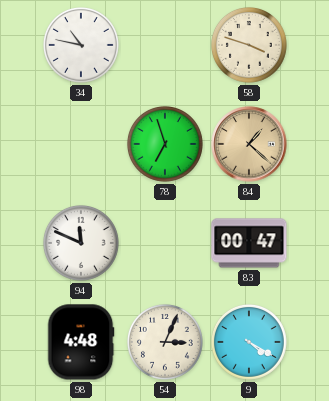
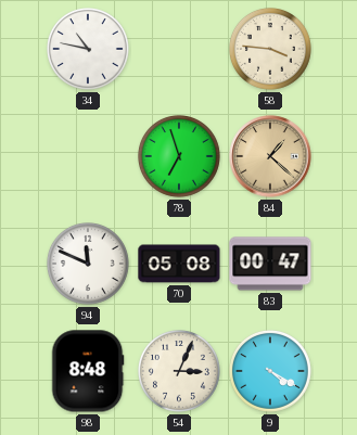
58: 3:48 -> 3:46 (271, 50)
70: none -> 05:08 (179, 264)
98: 4:48 -> 8:48 (88, 371)
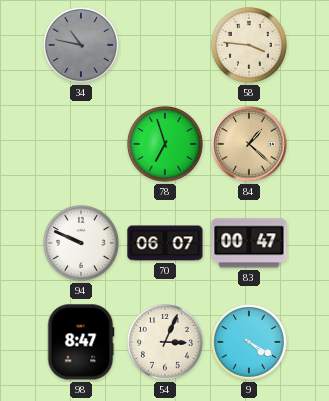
34 dial: white -> grey (82, 46)
94: 11:49 -> 9:49 (82, 244)
70: 05:08 -> 06:07 (165, 243)
98: 8:48 -> 8:47 (81, 342)
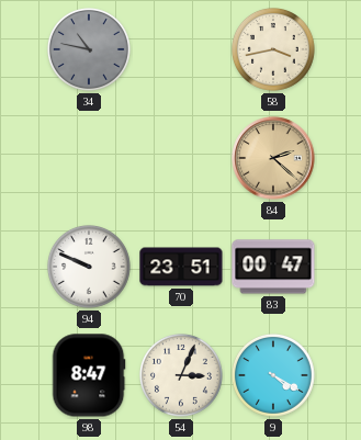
58: 3:46 -> 3:43 (274, 50)
78: 6:57 -> none (166, 145)
84: 1:22 -> 2:22 (273, 158)
70: 06:07 -> 23:51 (181, 267)
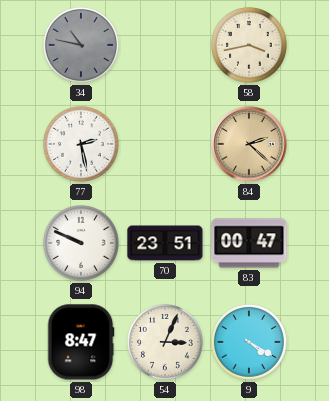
77: none -> 2:28 (82, 145)
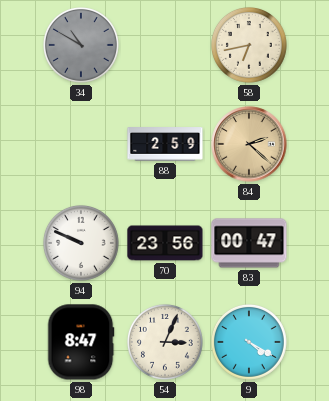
34: 10:47 -> 10:50 (82, 46)
58: 3:43 -> 6:43 (250, 46)
77: 2:28 -> none (82, 145)
88: none -> 2:59 (165, 144)
70: 23:51 -> 23:56 (165, 243)
